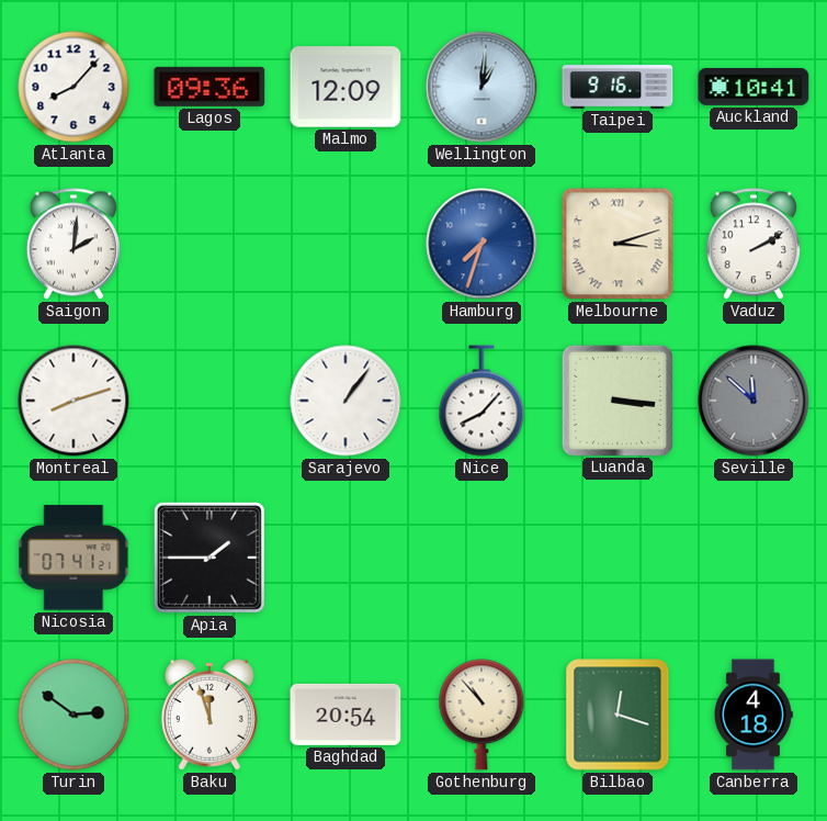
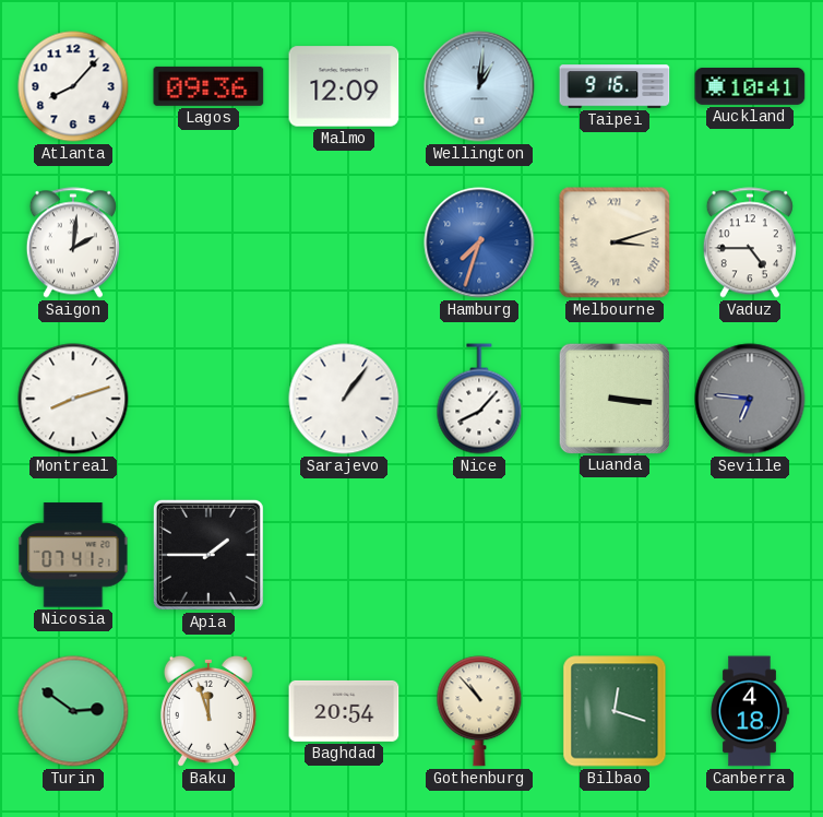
Vaduz: 2:10 -> 4:45 (750, 242)
Seville: 11:52 -> 6:46 (750, 399)
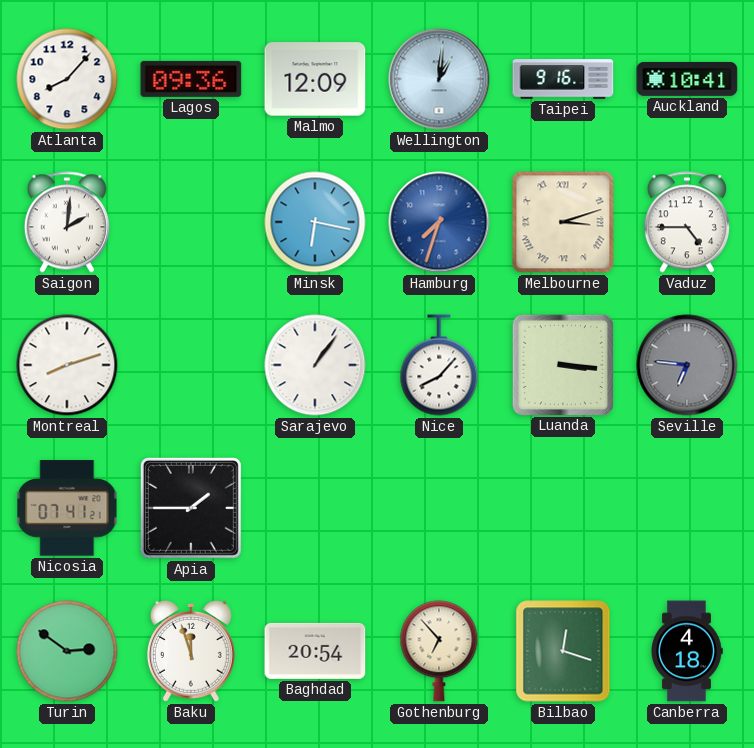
Minsk: none -> 6:17 (315, 222)
Gothenburg: 10:53 -> 6:53 (439, 651)
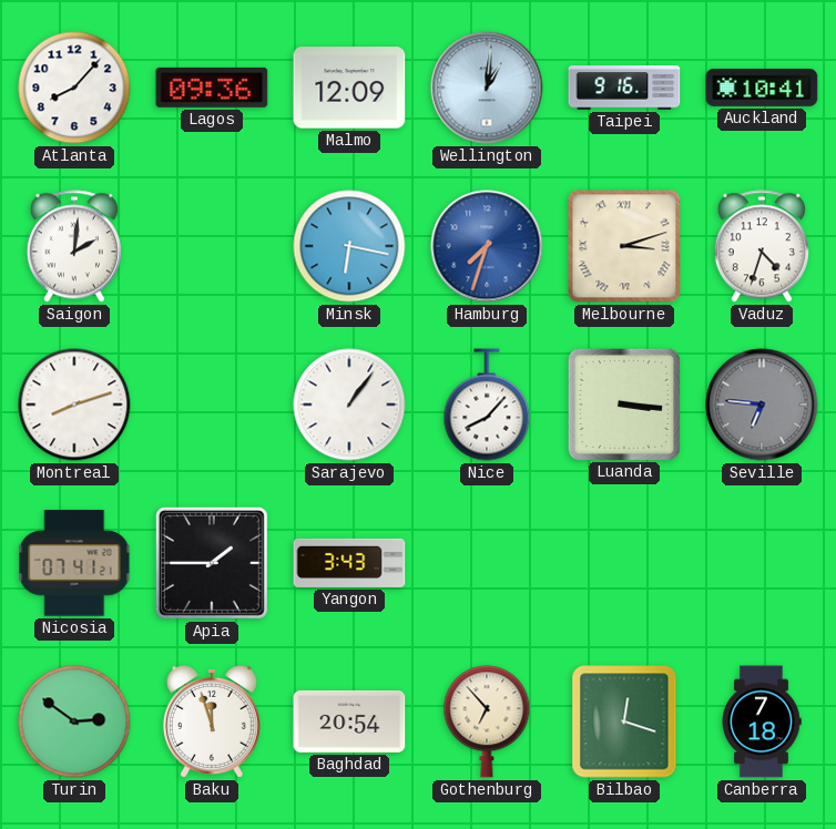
Vaduz: 4:45 -> 4:33 (762, 246)
Yangon: none -> 3:43 (349, 563)
Canberra: 4:18 -> 7:18 (762, 721)
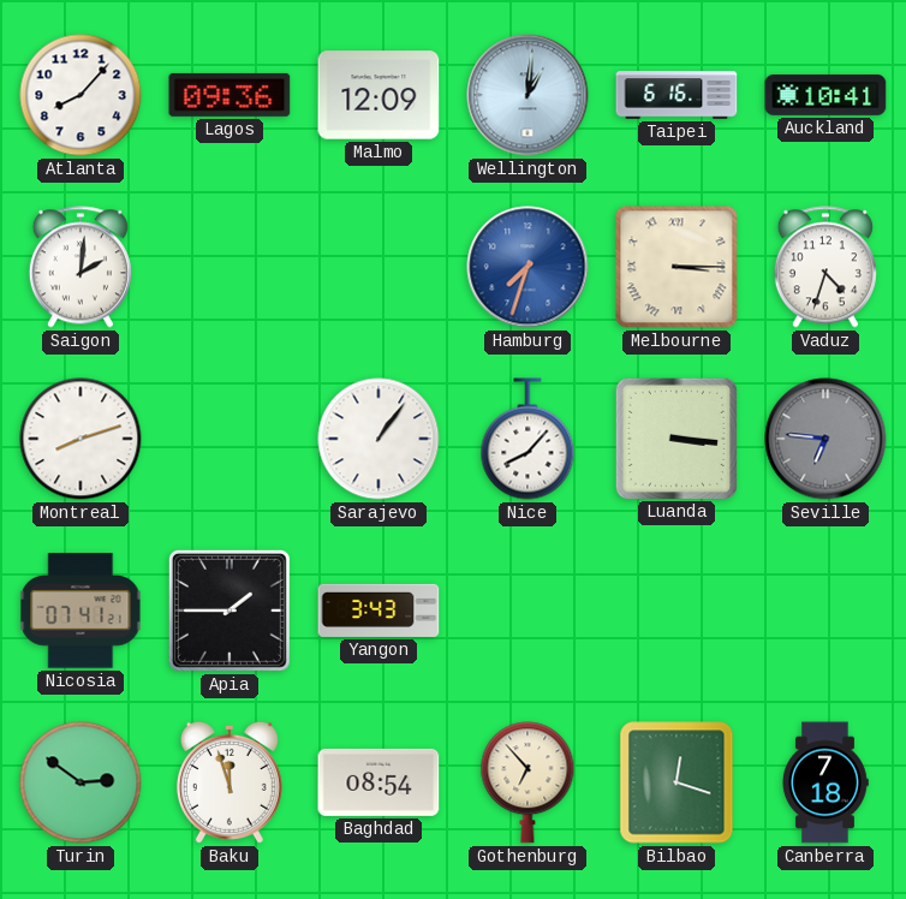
Taipei: 9:16 -> 6:16 (676, 95)
Minsk: 6:17 -> none (349, 246)
Melbourne: 3:12 -> 3:15 (676, 267)
Baghdad: 20:54 -> 08:54 (379, 782)
